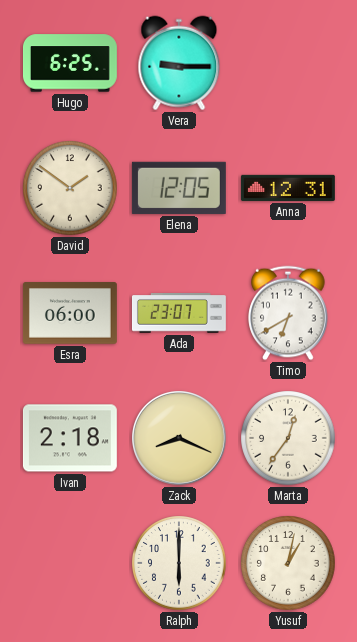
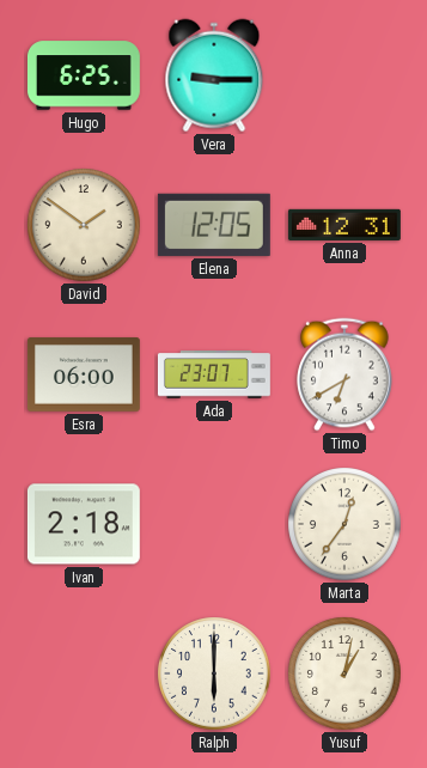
Zack: 8:19 -> none (179, 438)
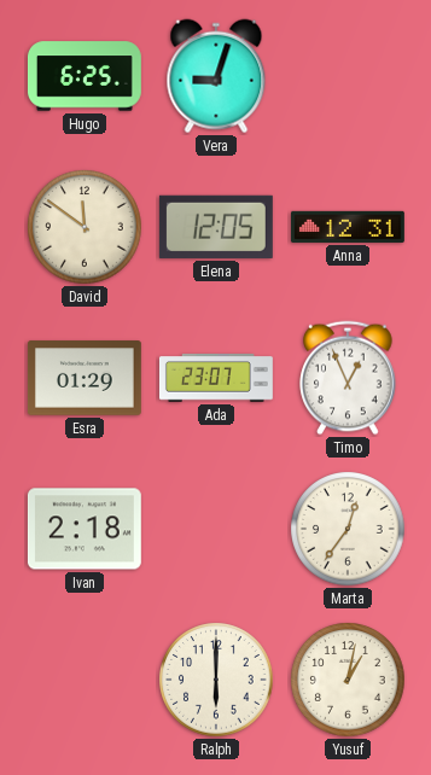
Vera: 9:15 -> 9:03 (216, 76)
David: 1:51 -> 11:51 (85, 227)
Esra: 06:00 -> 01:29 (85, 378)
Timo: 6:40 -> 12:56 (348, 378)
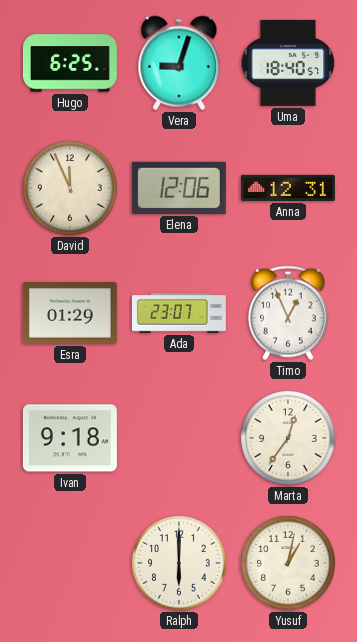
Uma: none -> 18:40 (288, 63)
David: 11:51 -> 11:56 (70, 188)
Elena: 12:05 -> 12:06 (179, 188)
Ivan: 2:18 -> 9:18 (70, 438)
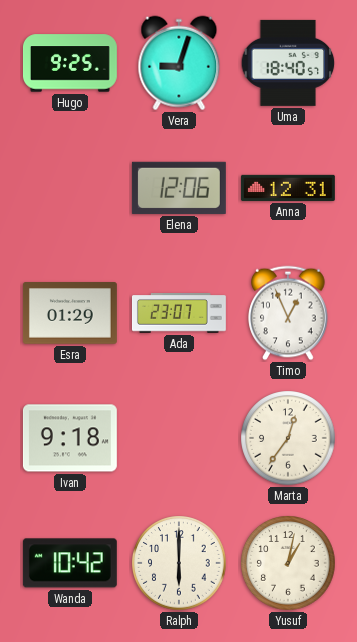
Hugo: 6:25 -> 9:25 (70, 63)
David: 11:56 -> none (70, 188)
Wanda: none -> 10:42 (70, 563)
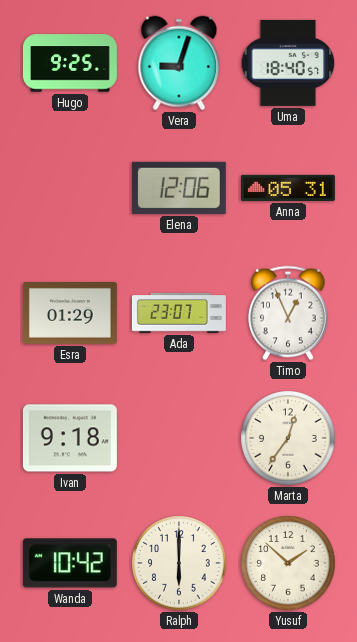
Anna: 12:31 -> 05:31 (288, 188)
Yusuf: 1:02 -> 1:52 (288, 563)
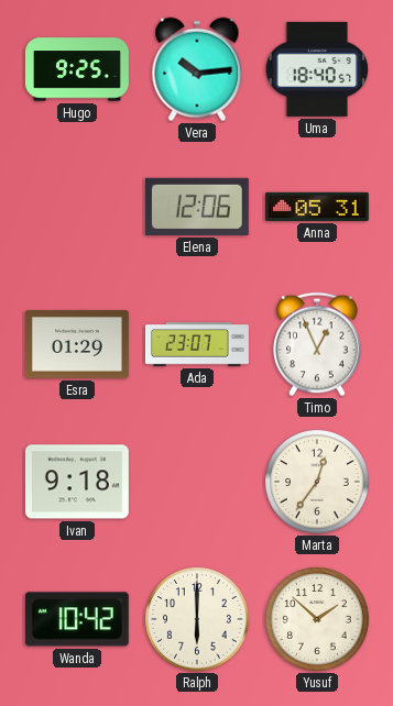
Vera: 9:03 -> 10:14 (197, 69)
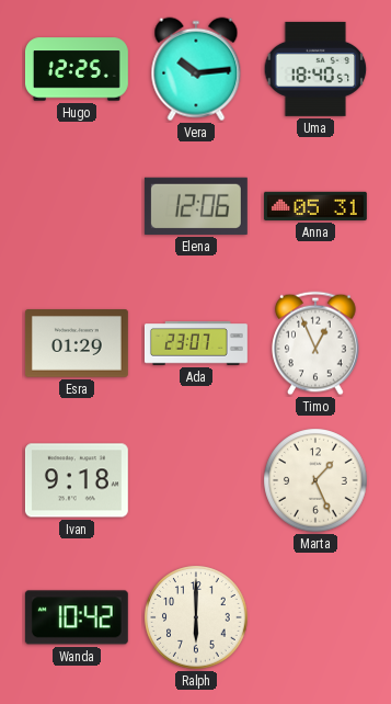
Hugo: 9:25 -> 12:25 (77, 69)
Marta: 12:36 -> 1:26 (315, 480)
Yusuf: 1:52 -> none (317, 619)
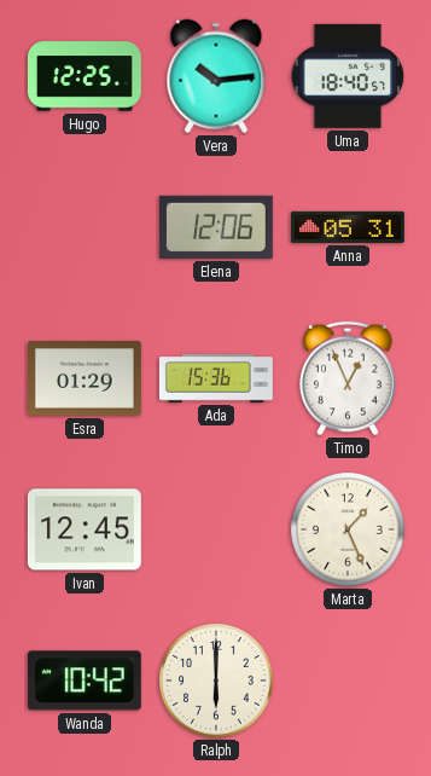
Ada: 23:07 -> 15:36 (216, 380)
Ivan: 9:18 -> 12:45 (85, 529)
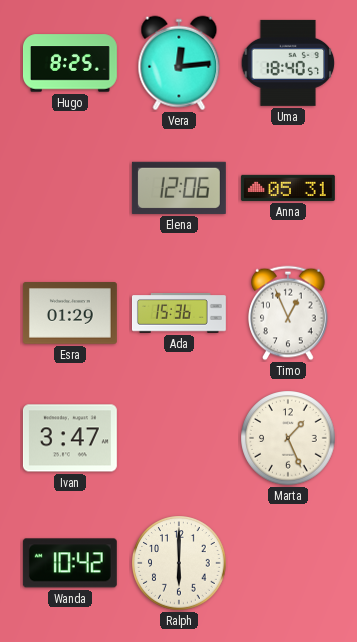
Hugo: 12:25 -> 8:25 (70, 63)
Vera: 10:14 -> 12:14 (179, 63)
Ivan: 12:45 -> 3:47 (70, 438)
